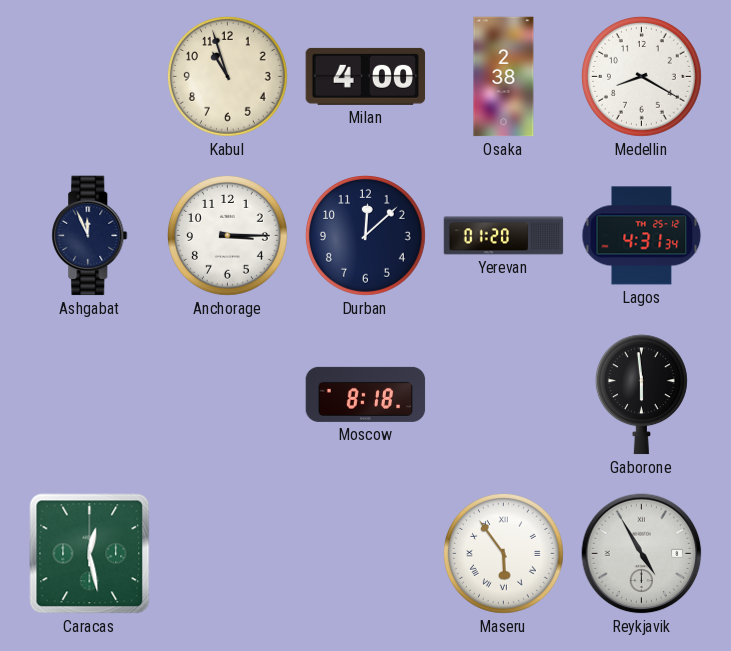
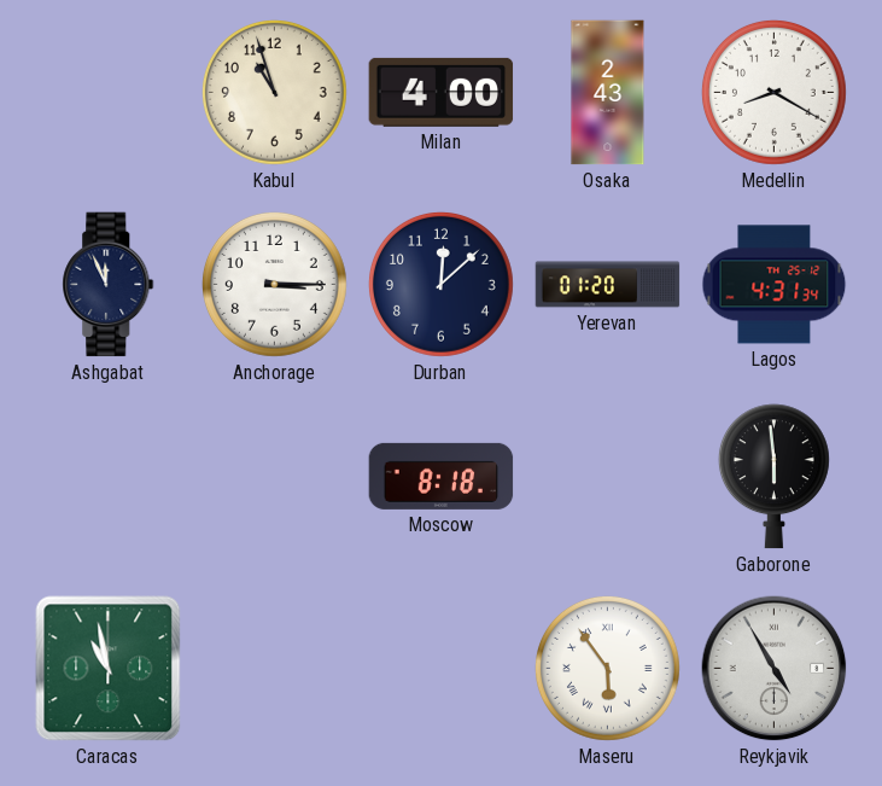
Osaka: 2:38 -> 2:43 (608, 93)
Caracas: 12:28 -> 10:58 (109, 669)
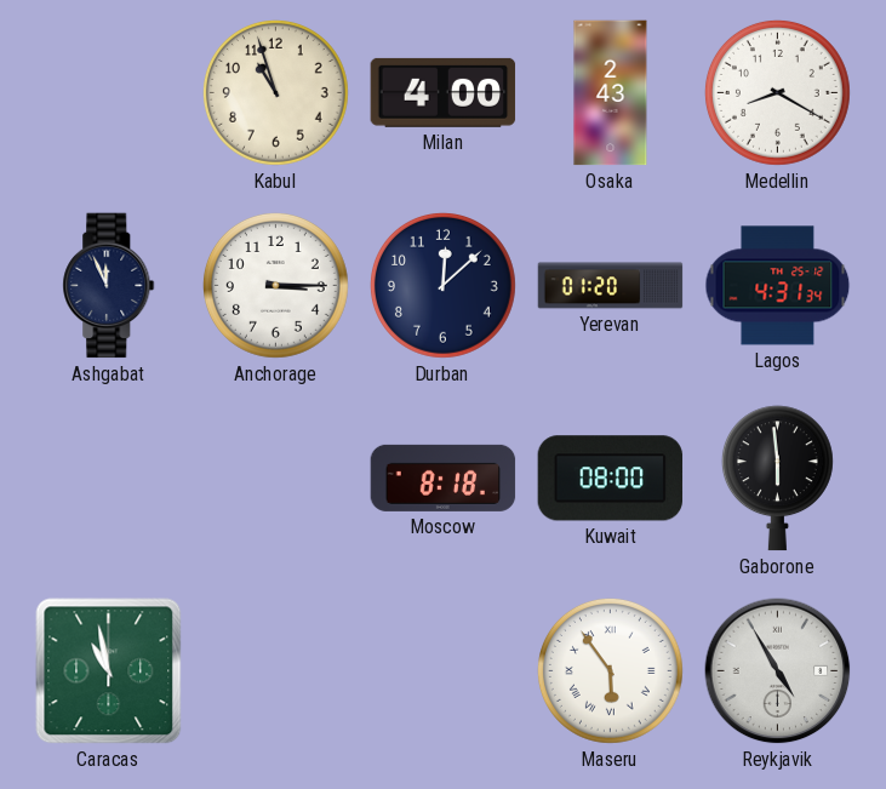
Kuwait: none -> 08:00 (611, 479)
